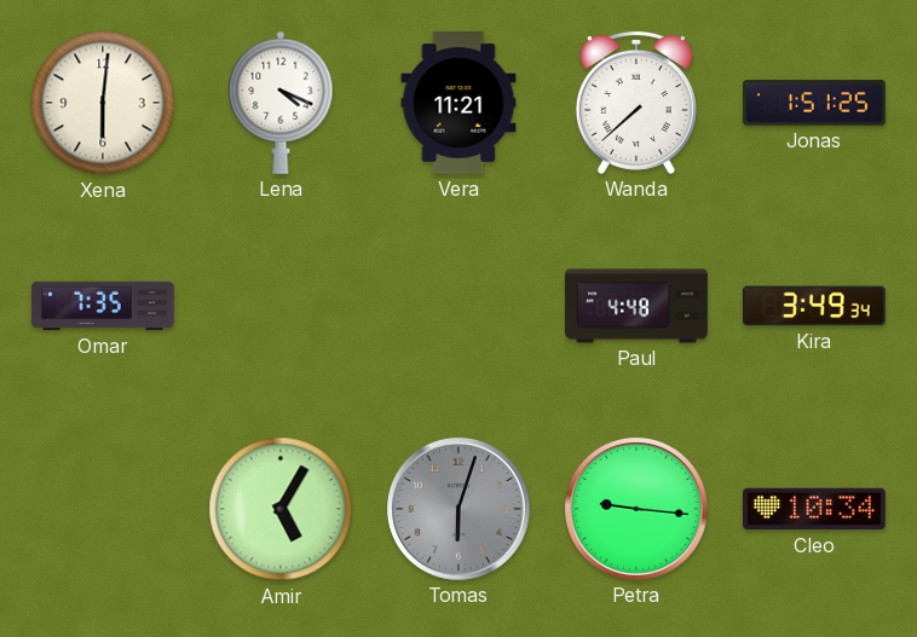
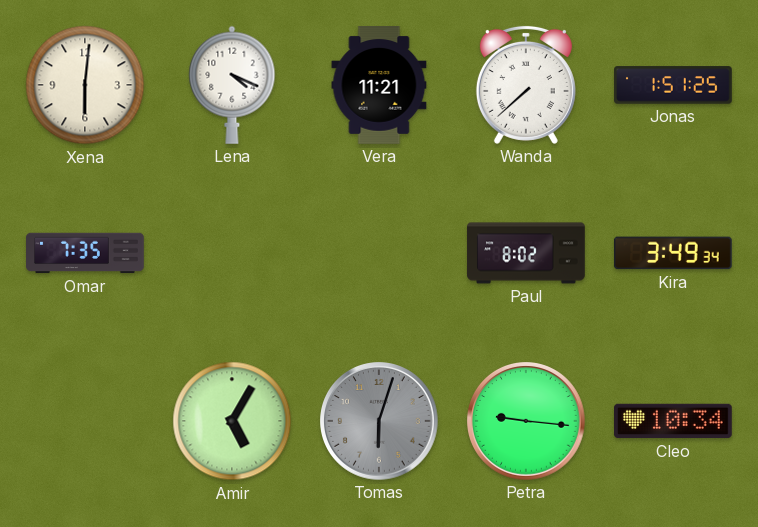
Paul: 4:48 -> 8:02 (526, 253)
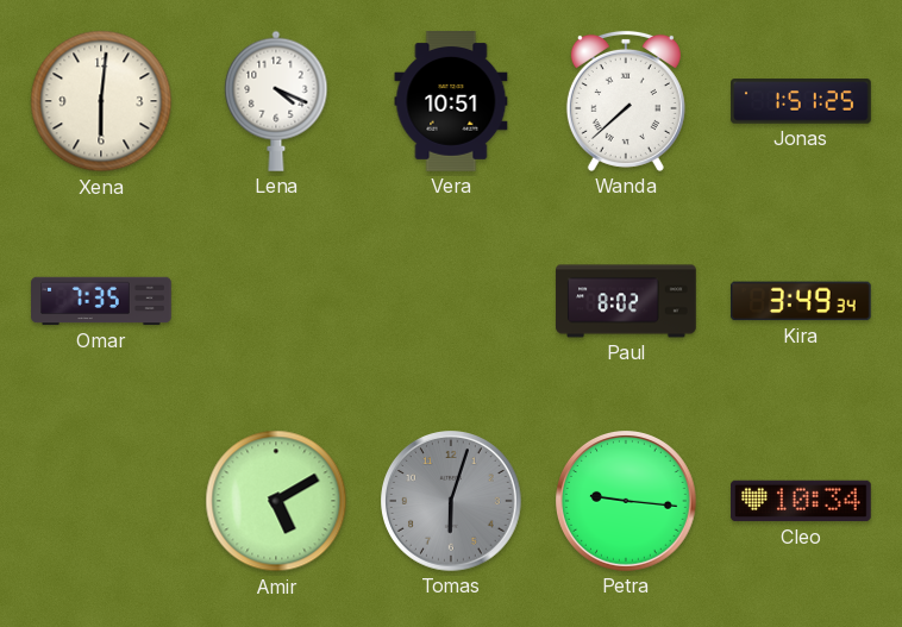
Vera: 11:21 -> 10:51 (451, 101)
Amir: 5:05 -> 5:10 (276, 501)
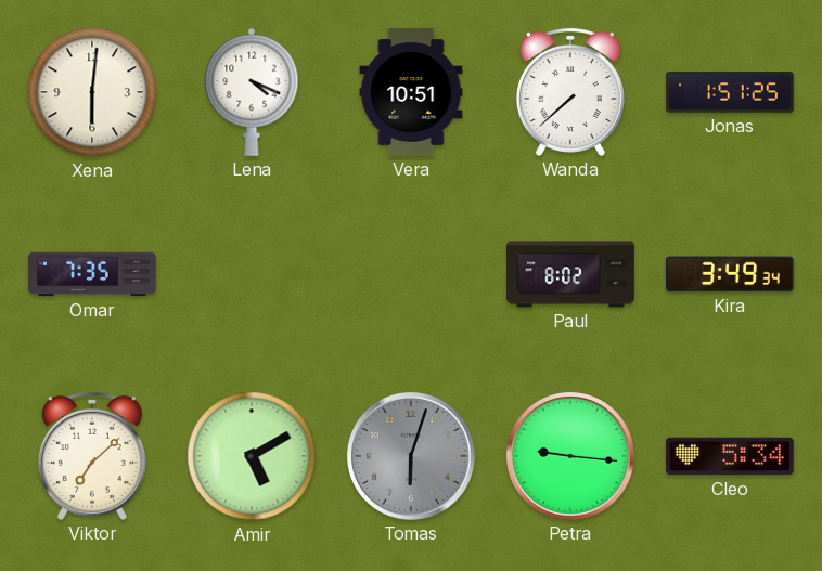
Viktor: none -> 7:08 (92, 456)
Cleo: 10:34 -> 5:34 (731, 456)
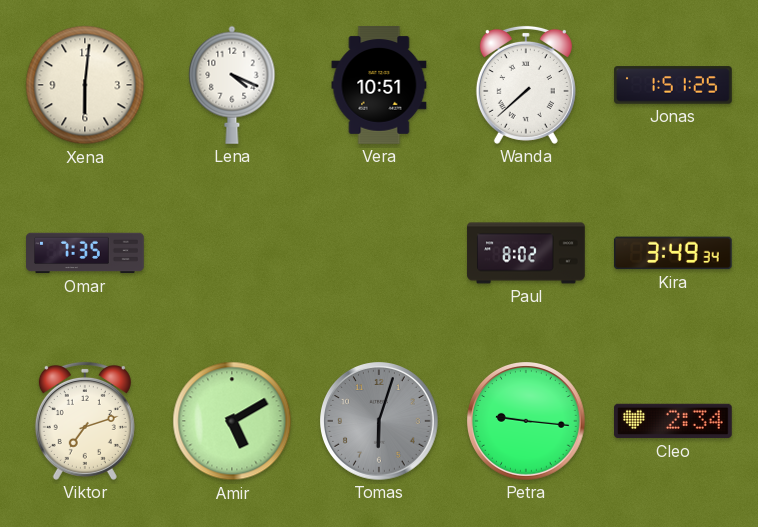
Viktor: 7:08 -> 7:12 (85, 421)
Cleo: 5:34 -> 2:34 (674, 421)
